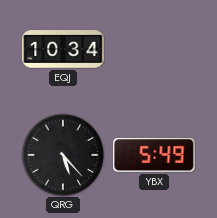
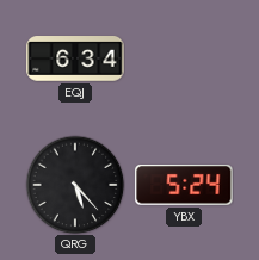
EQJ: 10:34 -> 6:34 (75, 60)
YBX: 5:49 -> 5:24 (184, 185)
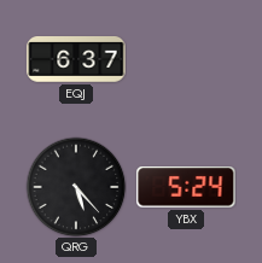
EQJ: 6:34 -> 6:37 (76, 60)
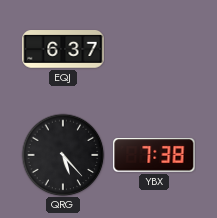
YBX: 5:24 -> 7:38 (154, 155)
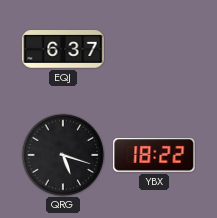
QRG: 5:23 -> 5:18 (63, 155)
YBX: 7:38 -> 18:22 (154, 155)
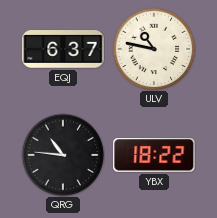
ULV: none -> 10:47 (154, 49)
QRG: 5:18 -> 10:46 (63, 155)
